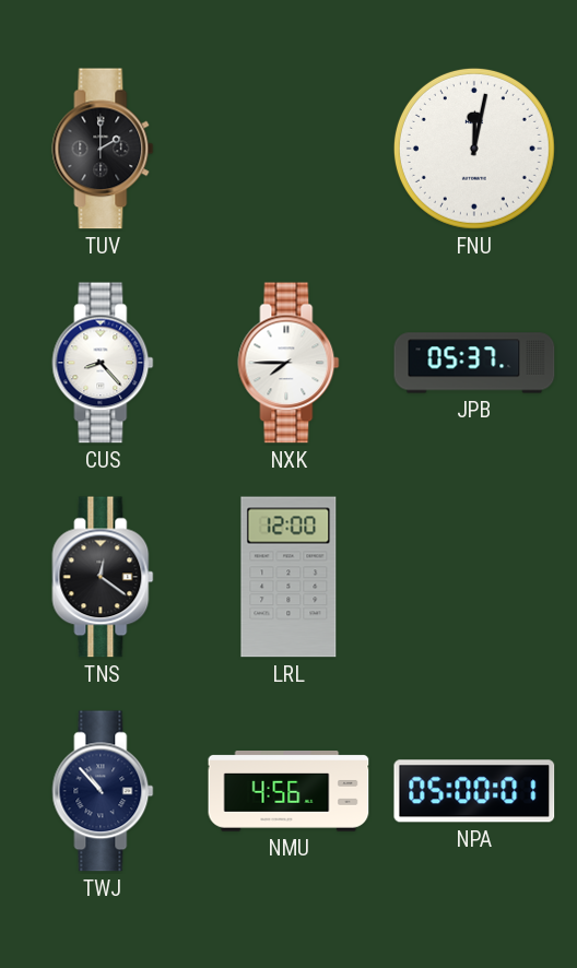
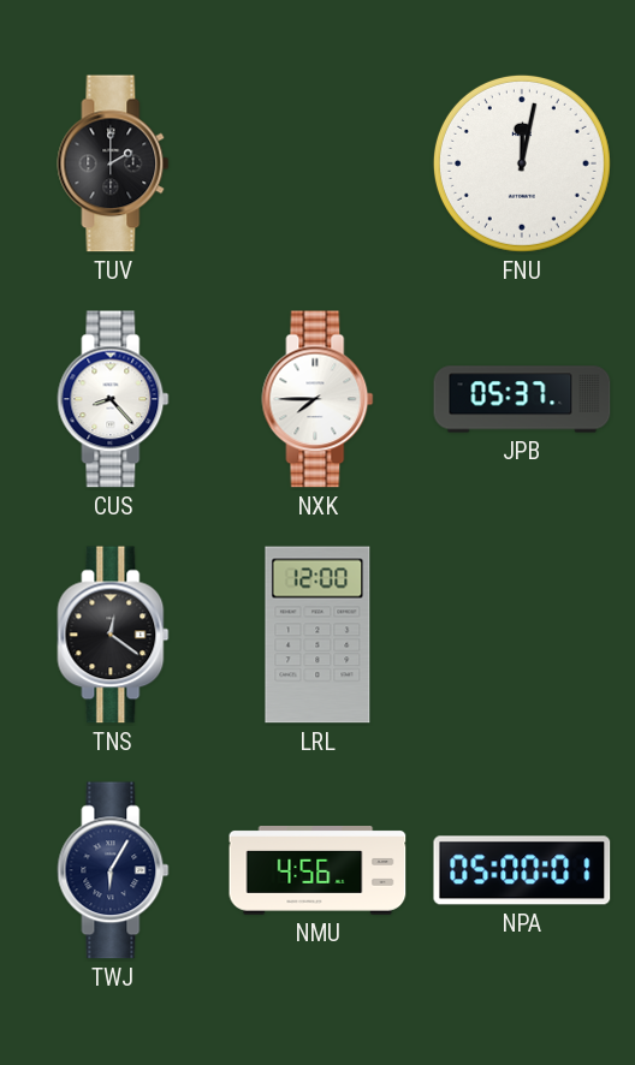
TWJ: 10:53 -> 6:05 (113, 870)
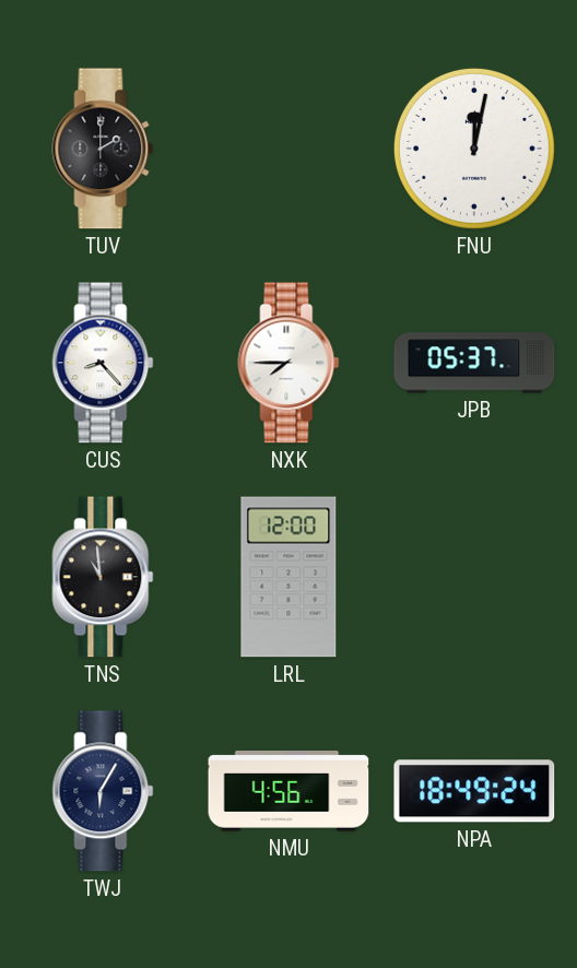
TNS: 12:21 -> 10:59 (103, 577)
NPA: 05:00 -> 18:49 (474, 791)
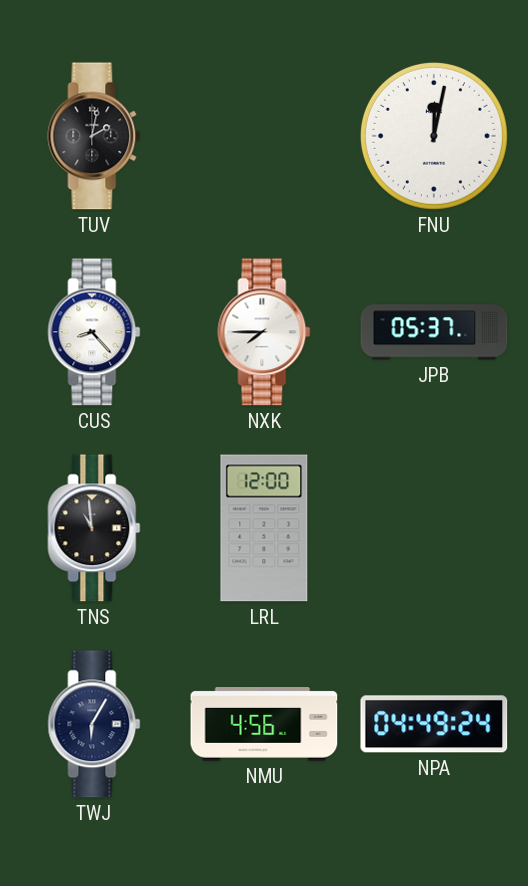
TUV: 2:00 -> 2:02 (94, 136)
NPA: 18:49 -> 04:49 (434, 724)
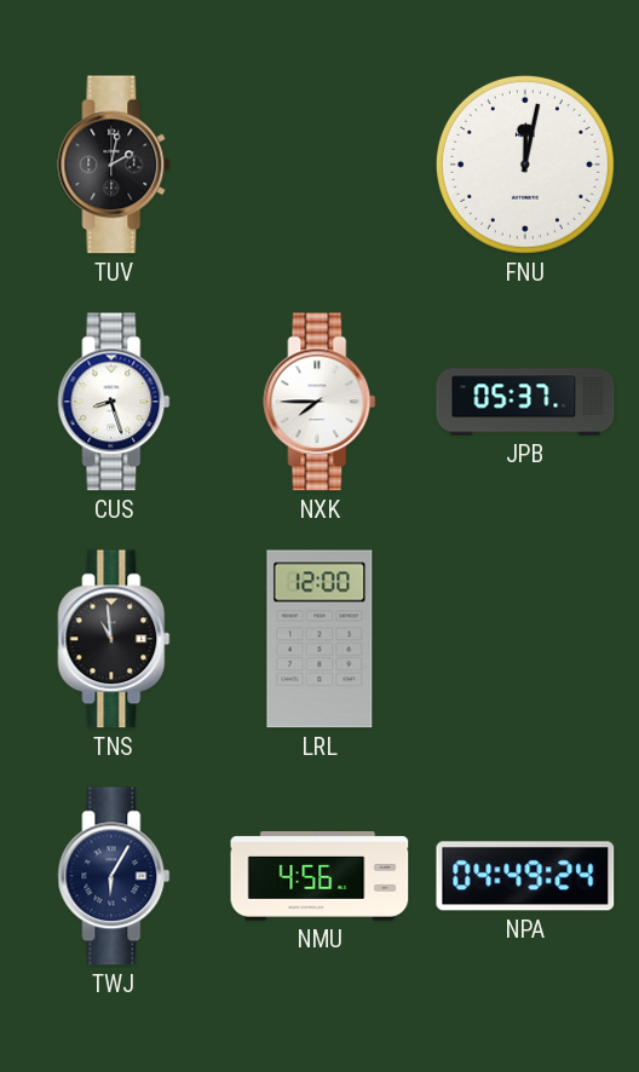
CUS: 8:23 -> 8:27 (114, 402)
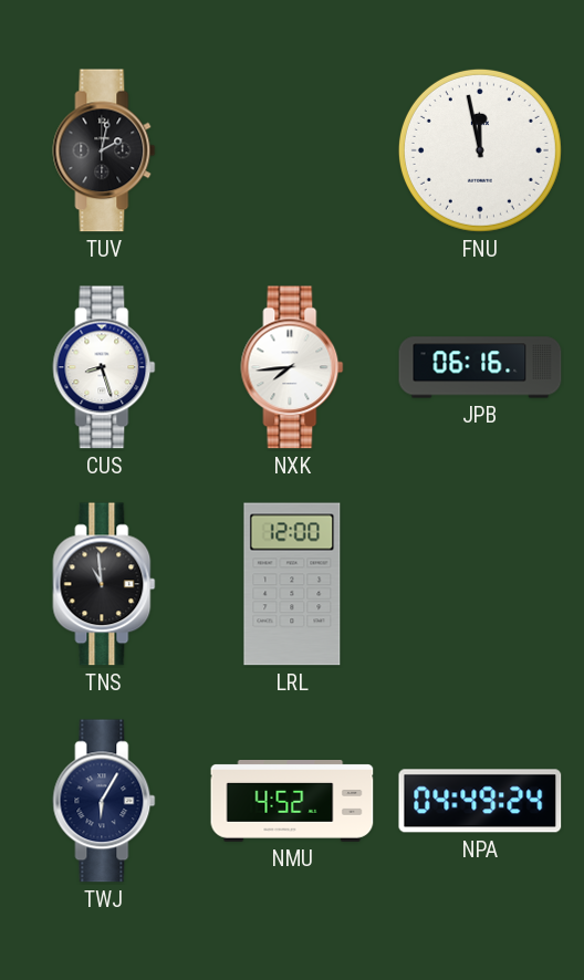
FNU: 12:02 -> 11:58 (480, 150)
NXK: 7:45 -> 7:44 (292, 367)
JPB: 05:37 -> 06:16 (480, 367)
NMU: 4:56 -> 4:52 (292, 802)
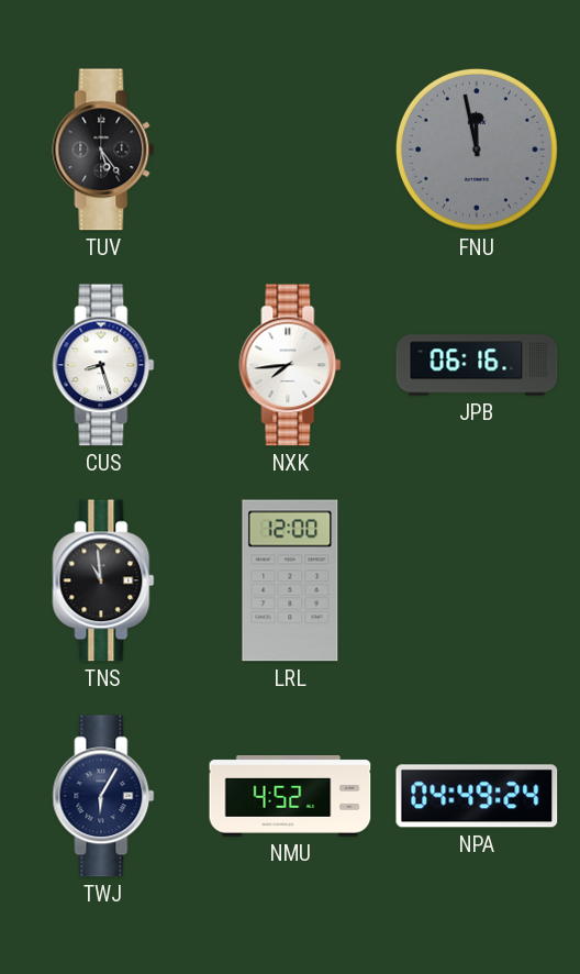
TUV: 2:02 -> 5:24 (103, 150)
FNU dial: white -> grey (477, 150)
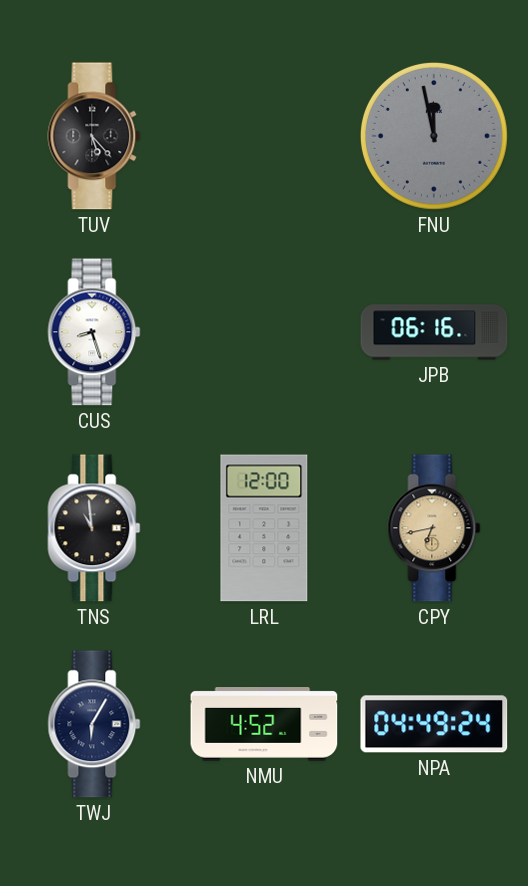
TUV: 5:24 -> 5:23 (94, 136)
NXK: 7:44 -> none (290, 365)
CPY: none -> 6:43 (434, 528)
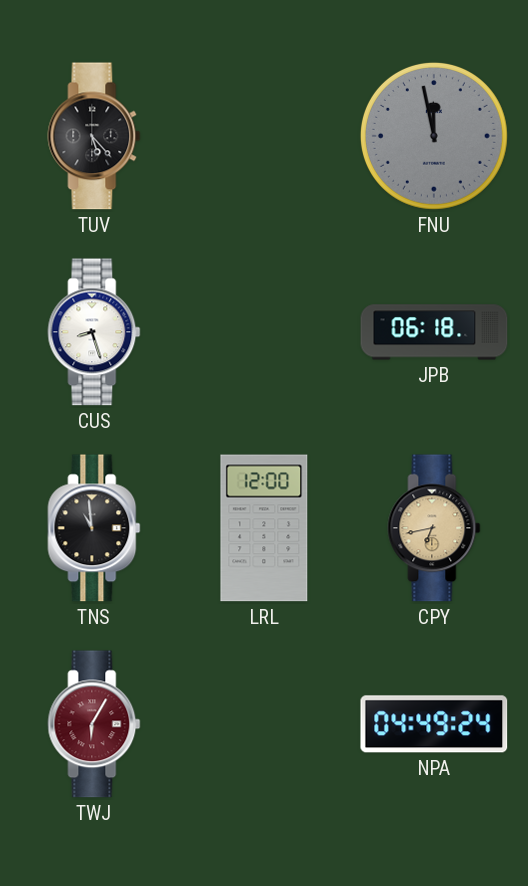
JPB: 06:16 -> 06:18 (434, 332)
TWJ dial: navy -> burgundy (94, 724)
NMU: 4:52 -> none (264, 725)
